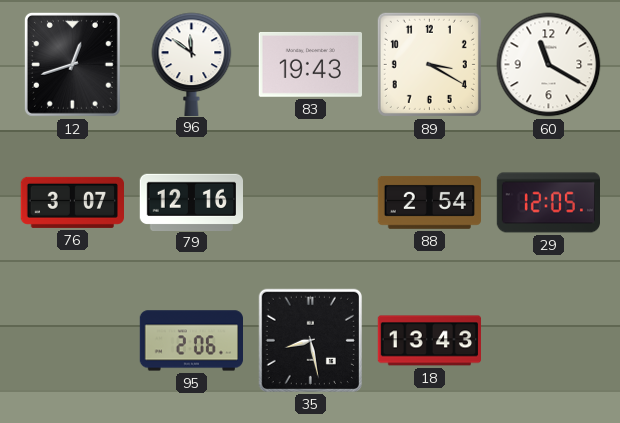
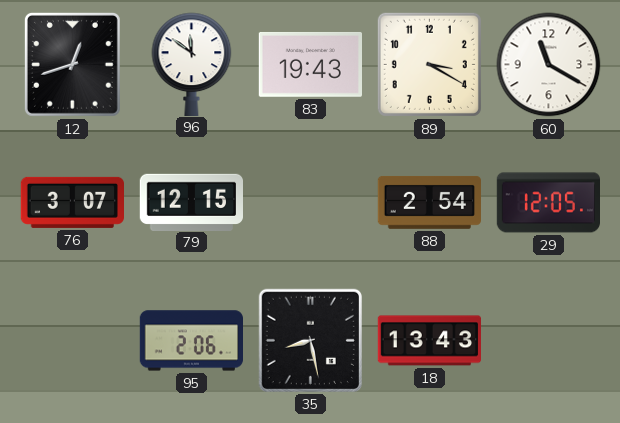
79: 12:16 -> 12:15 (191, 202)
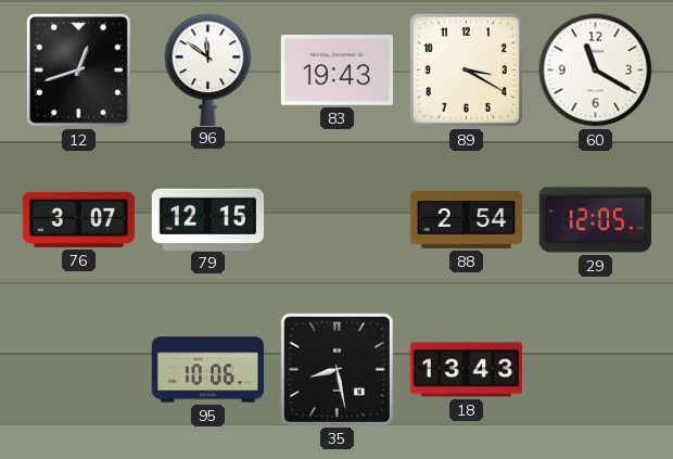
95: 2:06 -> 10:06 (207, 370)
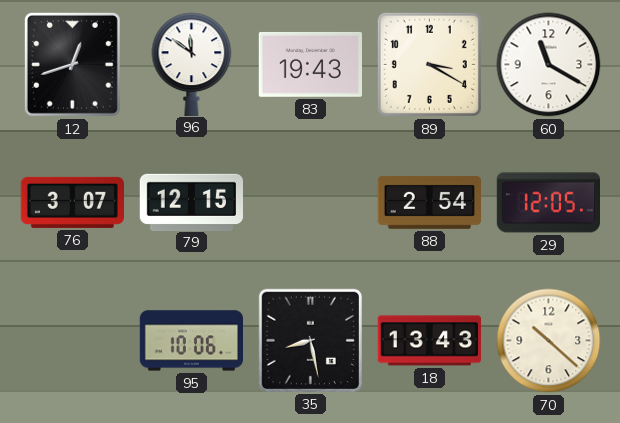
70: none -> 10:22 (549, 341)
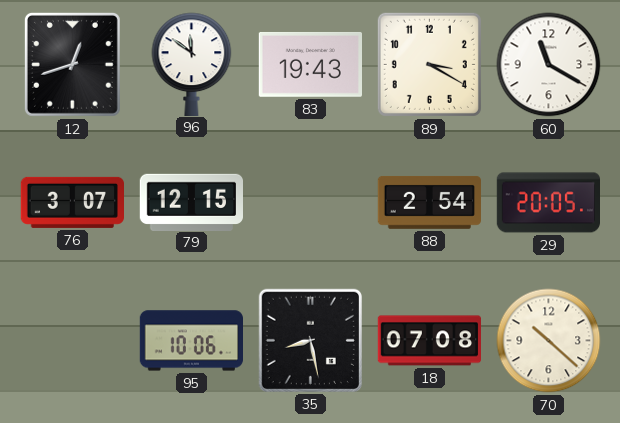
29: 12:05 -> 20:05 (548, 203)
18: 13:43 -> 07:08 (429, 341)
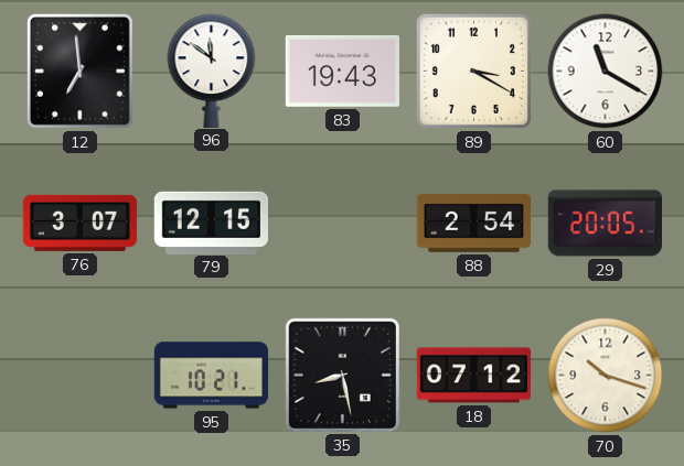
12: 12:42 -> 6:59 (79, 71)
95: 10:06 -> 10:21 (211, 376)
18: 07:08 -> 07:12 (473, 376)
70: 10:22 -> 10:18 (606, 376)
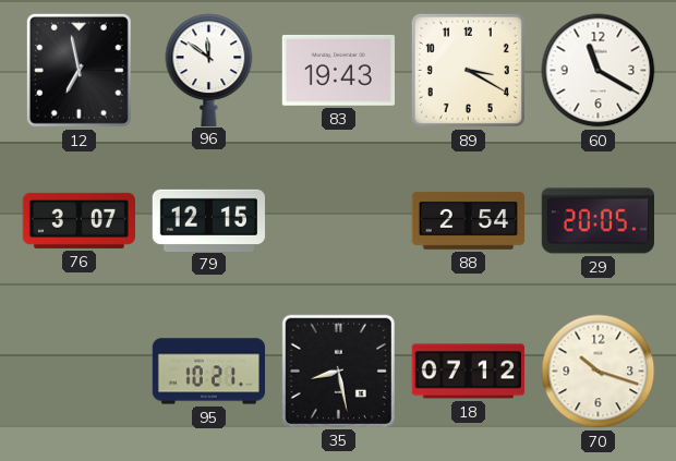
12: 6:59 -> 6:58 (79, 70)
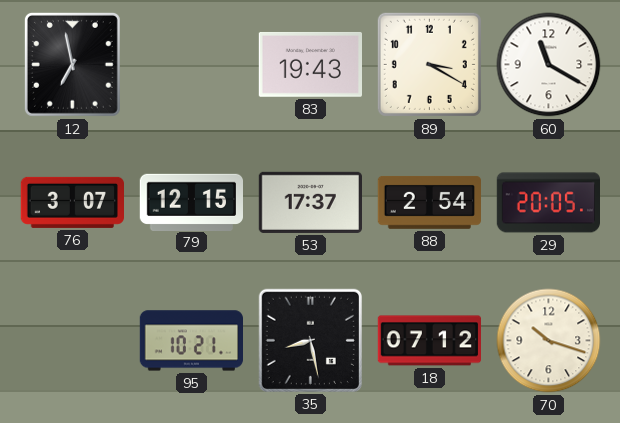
96: 11:51 -> none (209, 70)
53: none -> 17:37 (310, 202)
